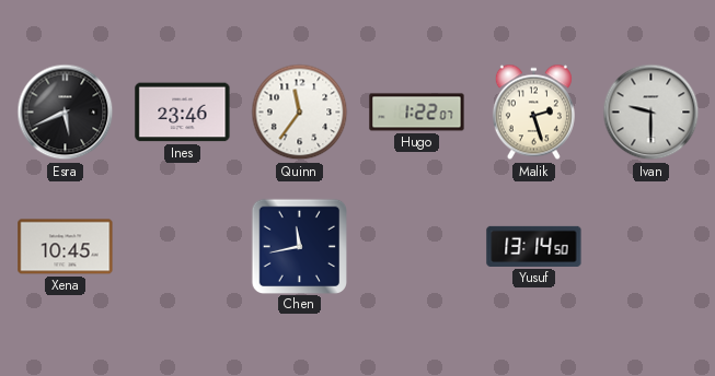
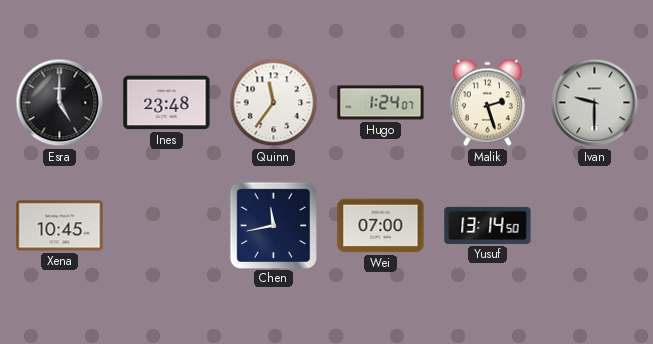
Esra: 5:41 -> 5:00 (60, 103)
Ines: 23:46 -> 23:48 (167, 103)
Hugo: 1:22 -> 1:24 (381, 103)
Wei: none -> 07:00 (381, 226)
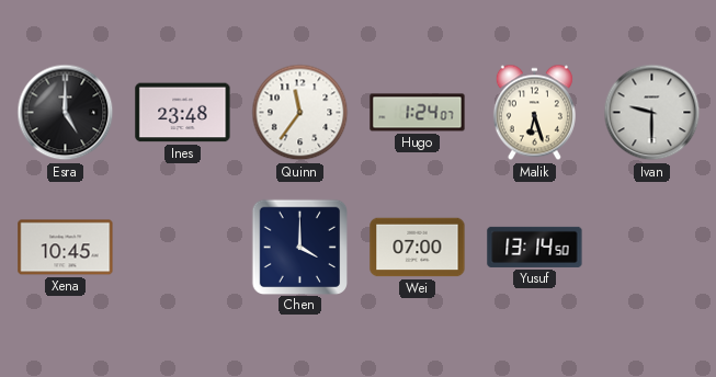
Malik: 2:27 -> 6:27 (534, 113)
Chen: 11:43 -> 4:00 (299, 247)
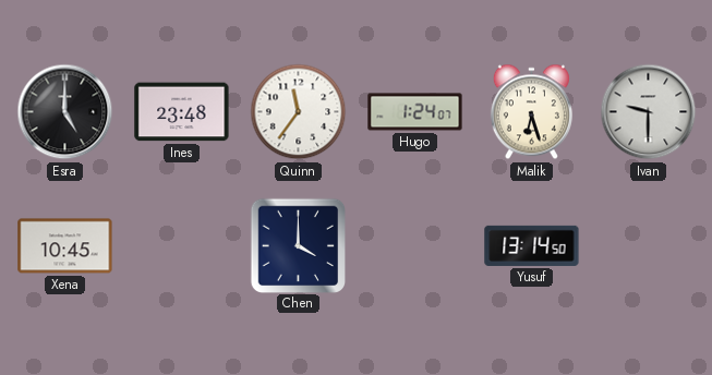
Wei: 07:00 -> none (418, 248)
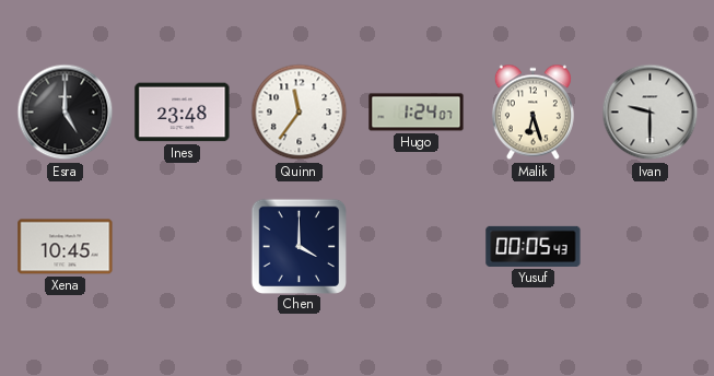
Yusuf: 13:14 -> 00:05 (534, 246)
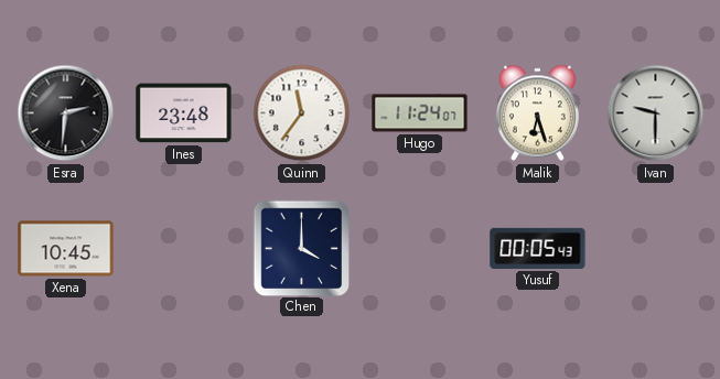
Esra: 5:00 -> 2:31 (66, 113)
Hugo: 1:24 -> 11:24 (420, 113)
